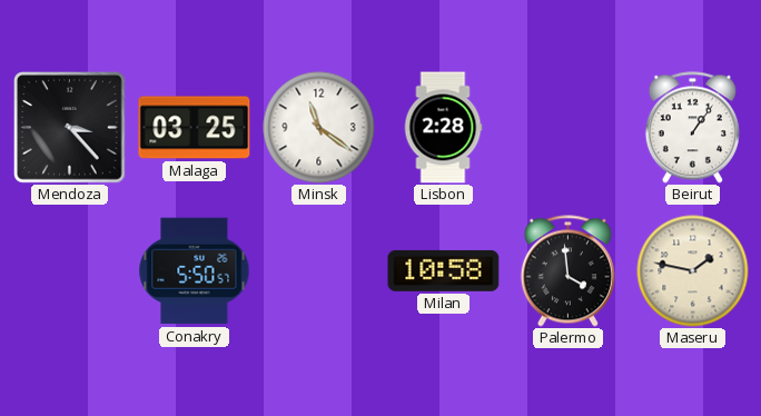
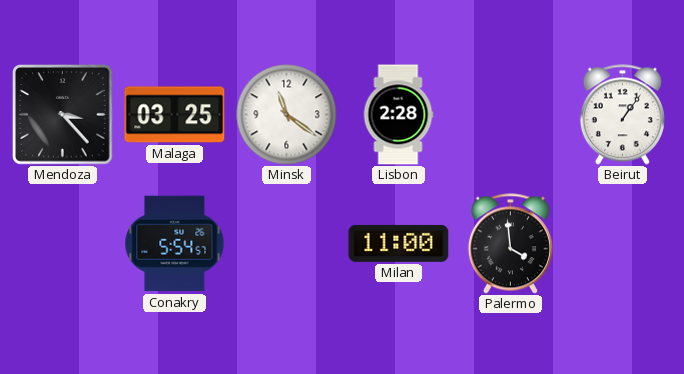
Conakry: 5:50 -> 5:54 (175, 244)
Milan: 10:58 -> 11:00 (399, 243)
Maseru: 1:47 -> none (693, 271)
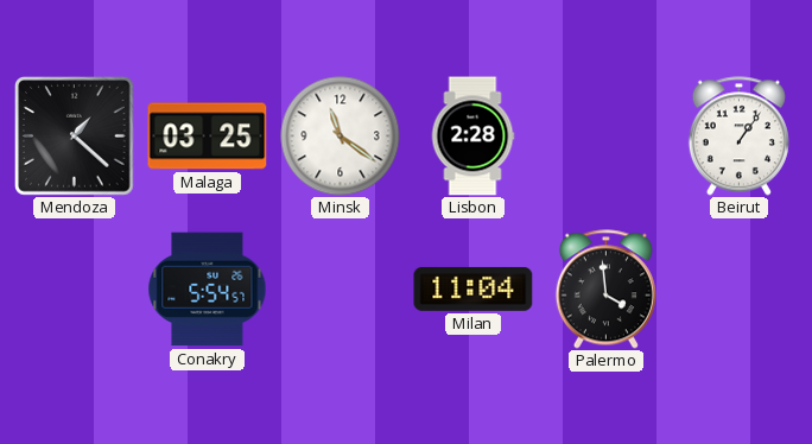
Mendoza: 3:23 -> 1:22 (75, 137)
Milan: 11:00 -> 11:04 (474, 288)
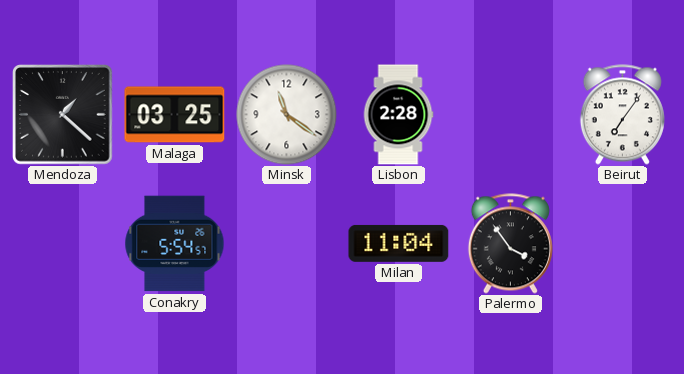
Beirut: 1:06 -> 7:06 (622, 115)
Palermo: 3:59 -> 3:54 (510, 244)
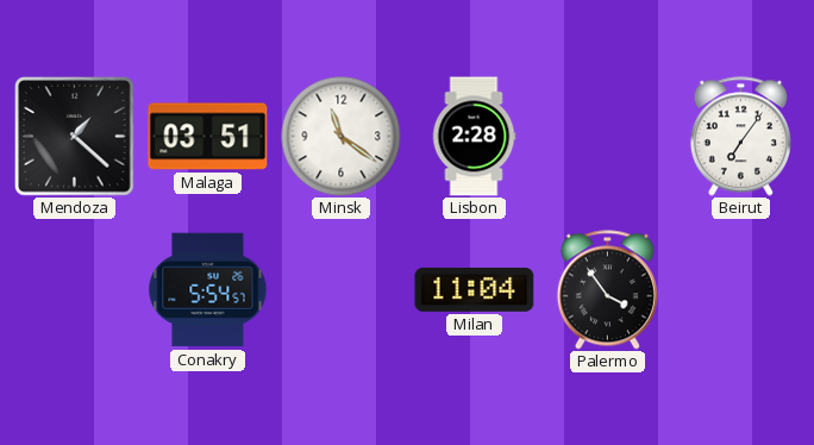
Malaga: 03:25 -> 03:51 (208, 137)
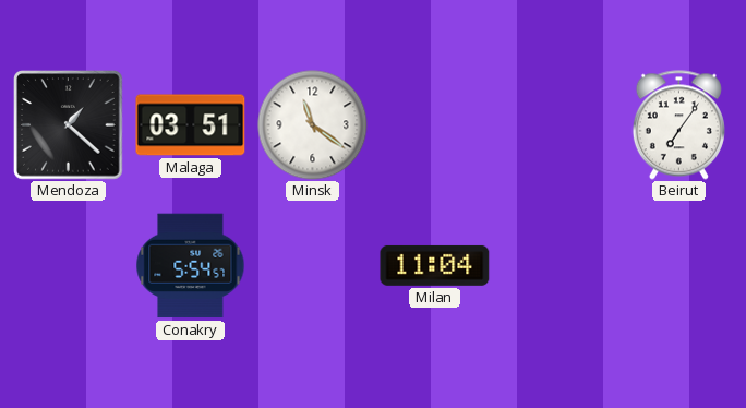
Lisbon: 2:28 -> none (474, 137)
Palermo: 3:54 -> none (607, 290)
